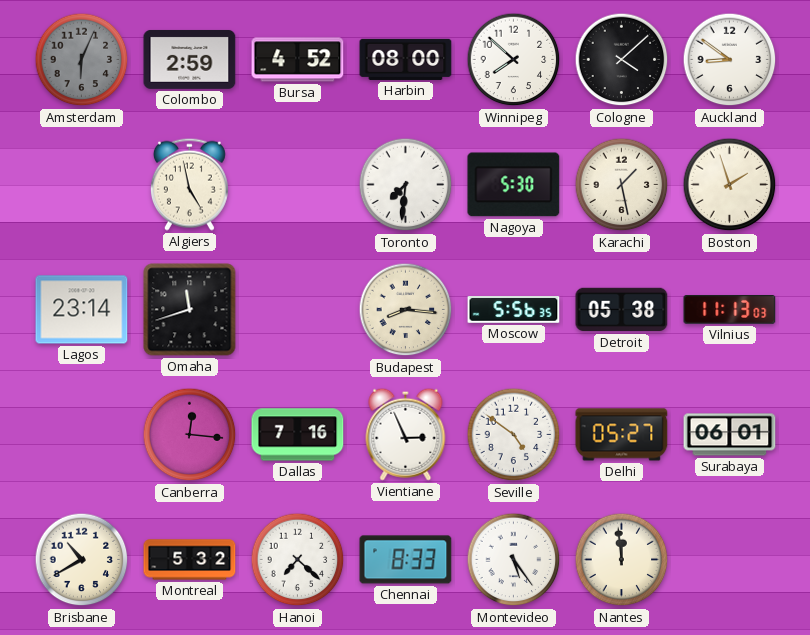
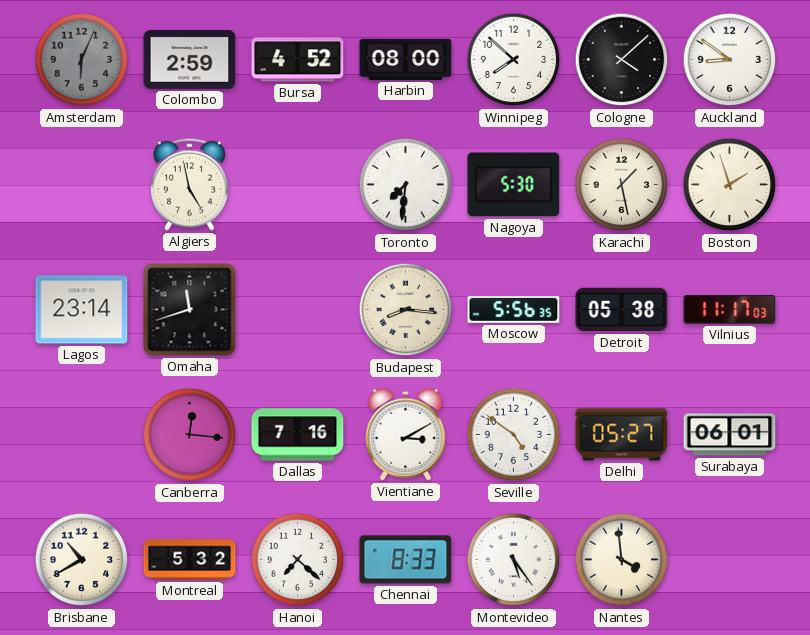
Vilnius: 11:13 -> 11:17 (730, 310)
Vientiane: 2:56 -> 3:10 (406, 434)
Nantes: 11:59 -> 3:59 (622, 560)
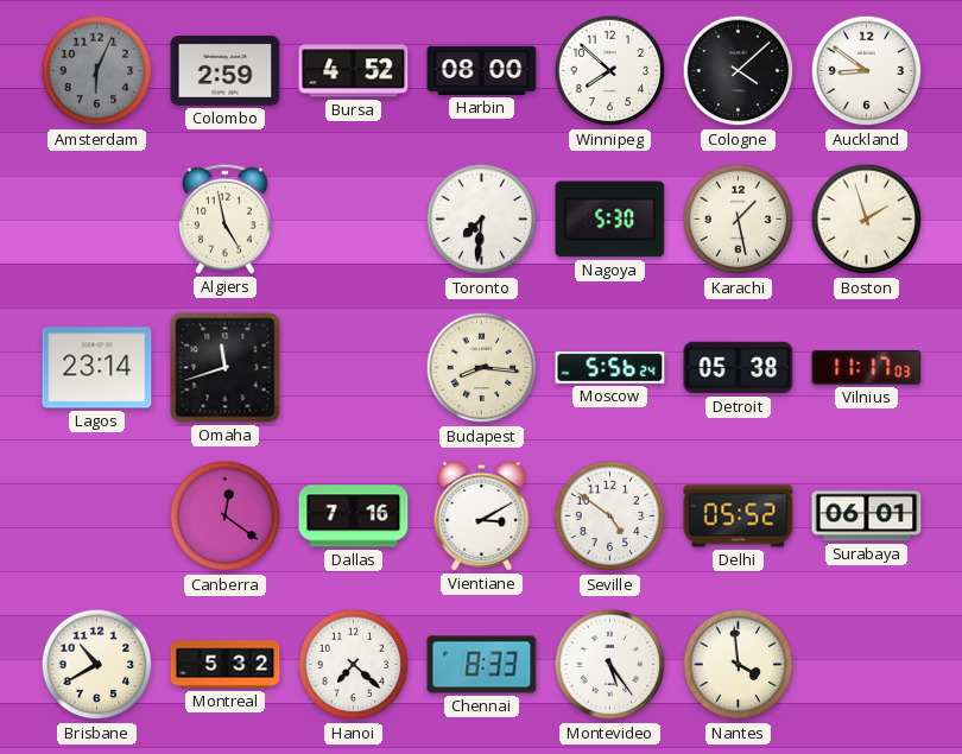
Moscow: 5:56:35 -> 5:56:24 (610, 368)
Canberra: 12:16 -> 12:21 (226, 517)
Delhi: 05:27 -> 05:52 (739, 517)
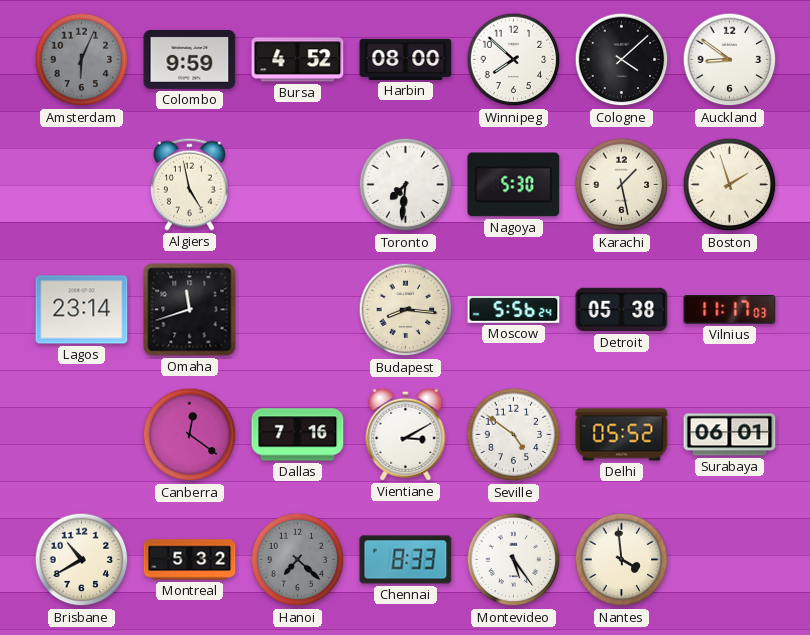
Colombo: 2:59 -> 9:59 (190, 59)
Hanoi dial: white -> grey (298, 560)
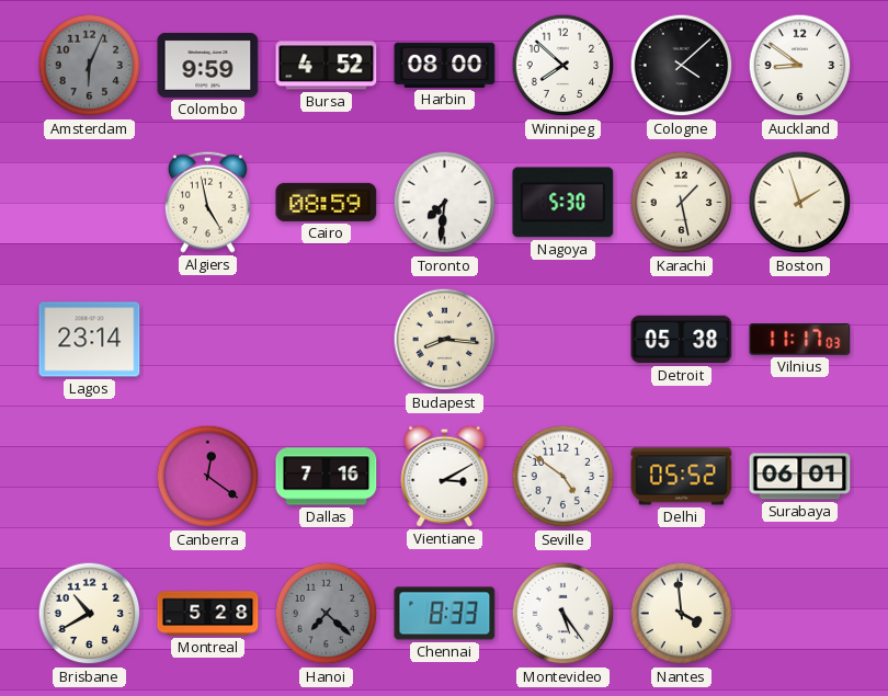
Cairo: none -> 08:59 (327, 202)
Omaha: 11:42 -> none (190, 310)
Moscow: 5:56 -> none (514, 310)
Montreal: 5:32 -> 5:28 (208, 614)
